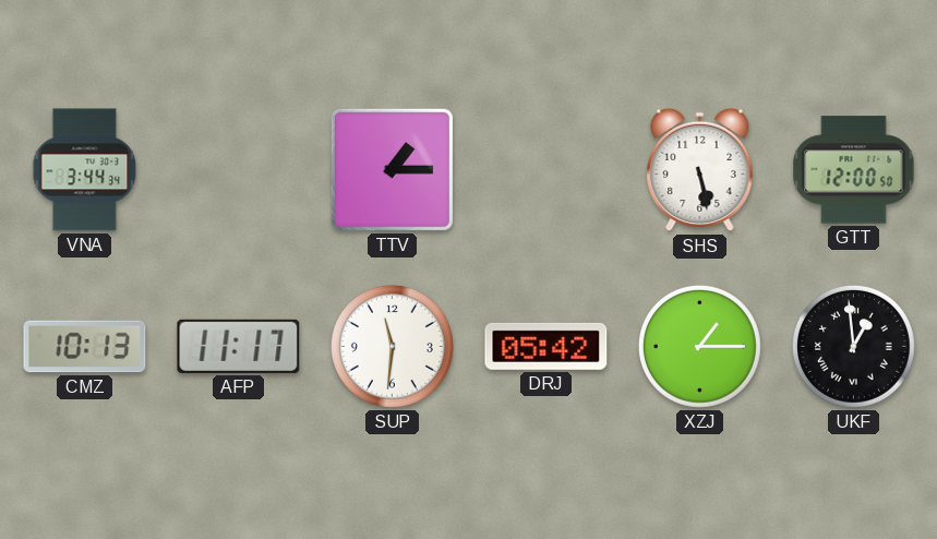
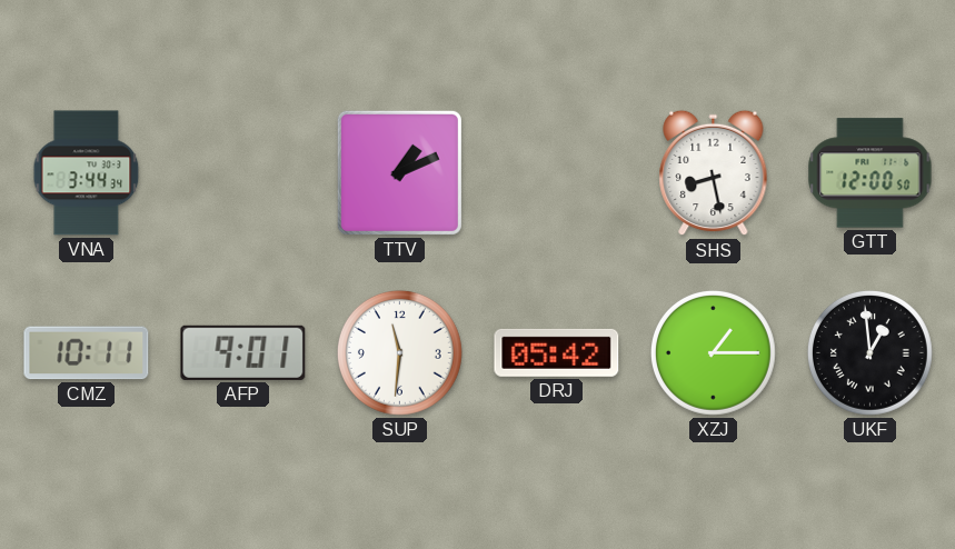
TTV: 1:15 -> 1:11 (399, 172)
SHS: 5:28 -> 8:28 (714, 173)
CMZ: 10:13 -> 10:11 (87, 353)
AFP: 11:17 -> 9:01 (243, 352)
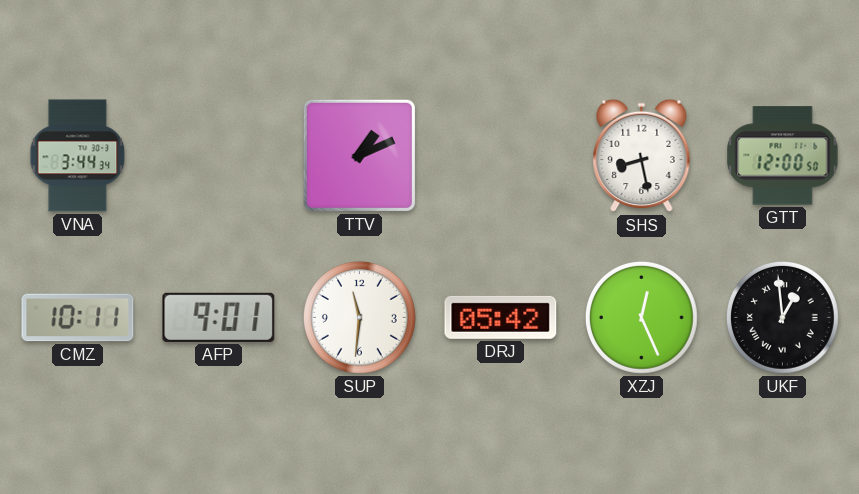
XZJ: 1:15 -> 12:26 (642, 318)
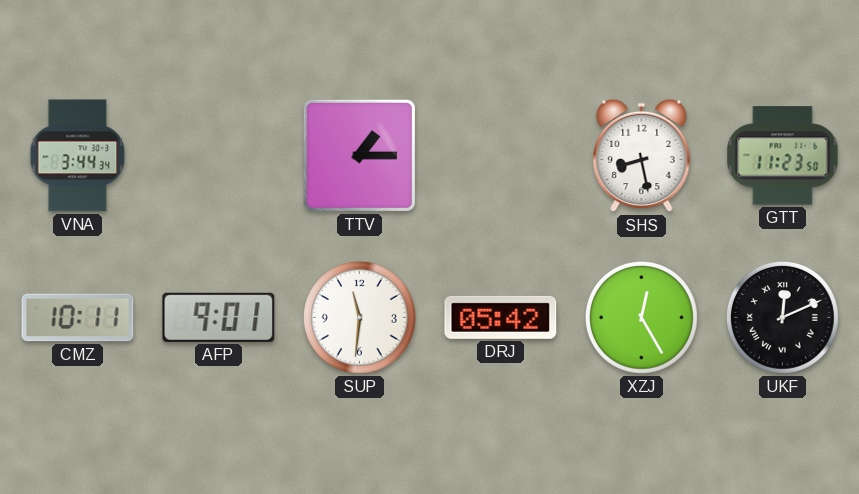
TTV: 1:11 -> 1:15 (359, 155)
GTT: 12:00 -> 11:23 (783, 156)
XZJ: 12:26 -> 12:25 (642, 318)
UKF: 12:59 -> 12:11 (783, 318)
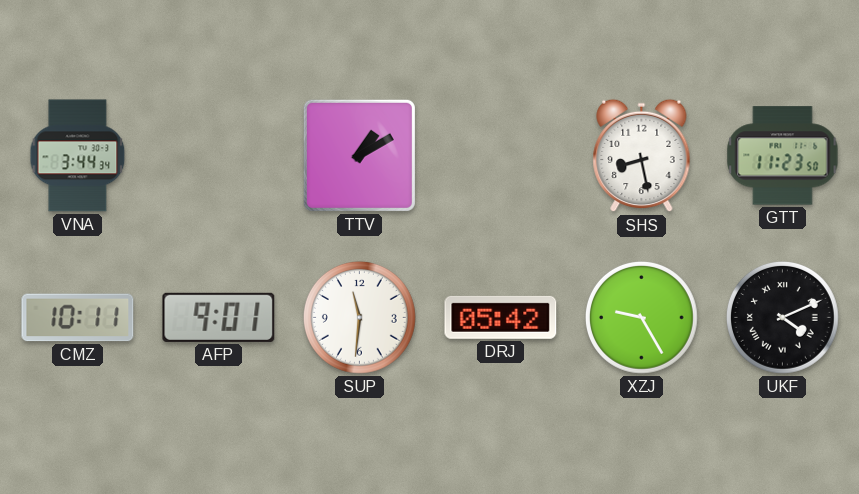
TTV: 1:15 -> 1:10 (359, 155)
XZJ: 12:25 -> 9:25 (642, 318)
UKF: 12:11 -> 4:11 (783, 318)
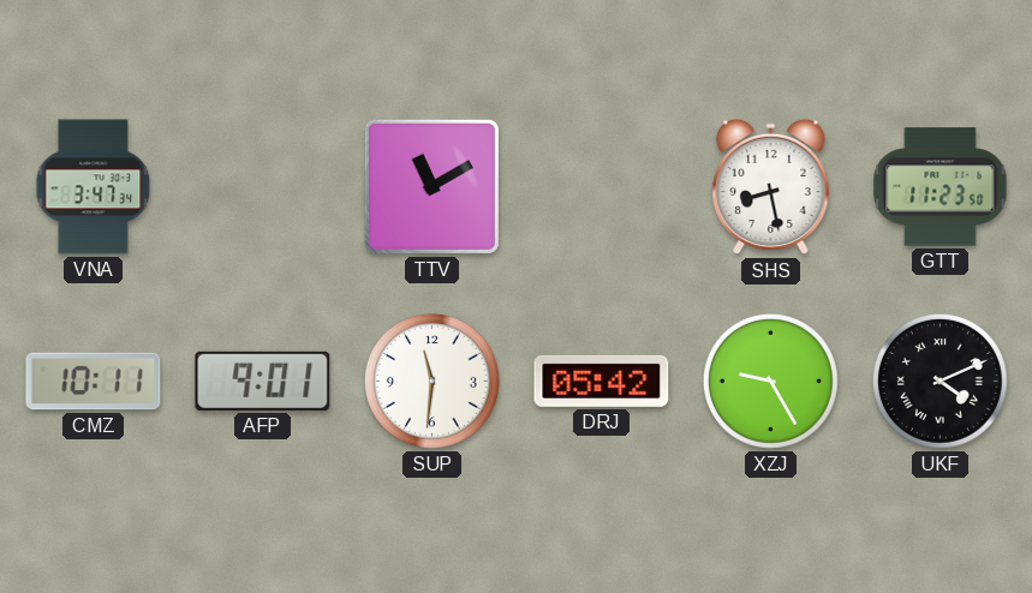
VNA: 3:44 -> 3:47 (94, 187)
TTV: 1:10 -> 11:10 (431, 186)
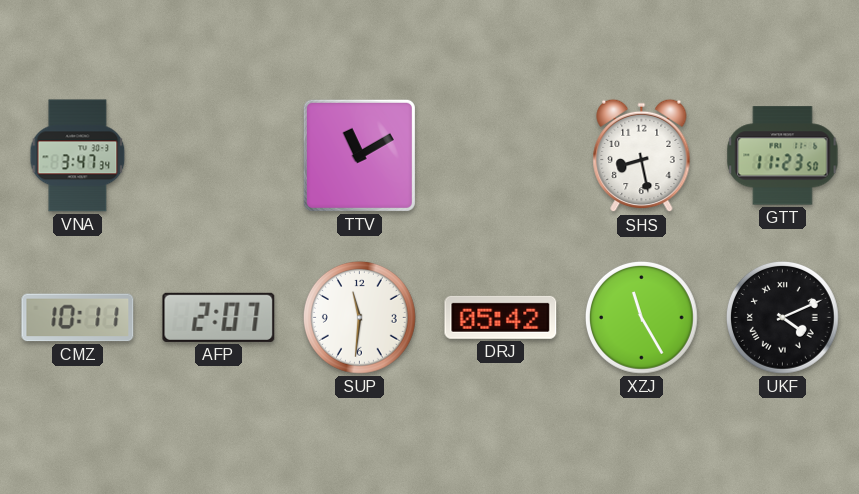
AFP: 9:01 -> 2:07 (219, 317)
XZJ: 9:25 -> 11:25 (642, 318)
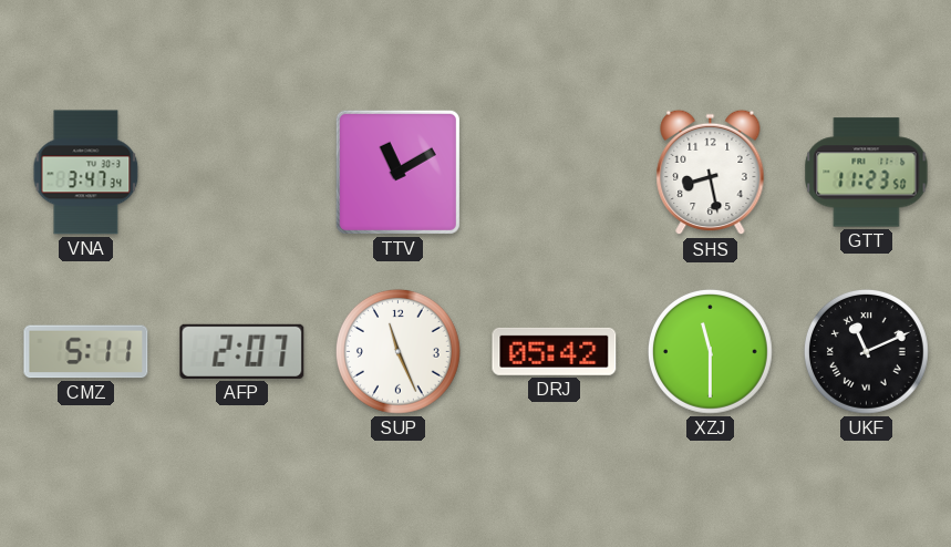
CMZ: 10:11 -> 5:11 (86, 352)
SUP: 11:31 -> 11:26 (399, 352)
XZJ: 11:25 -> 11:30 (711, 352)
UKF: 4:11 -> 11:11 (867, 352)
